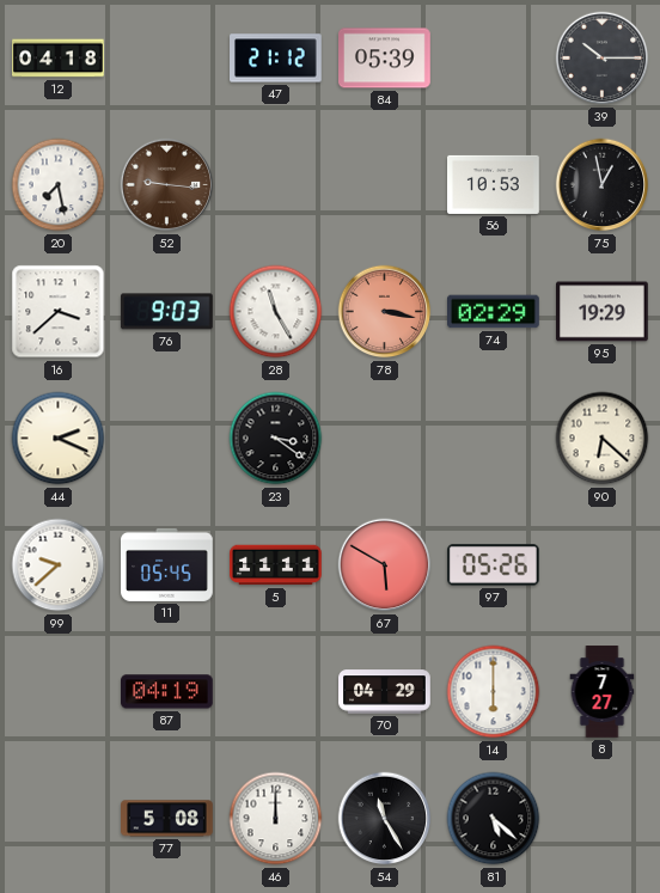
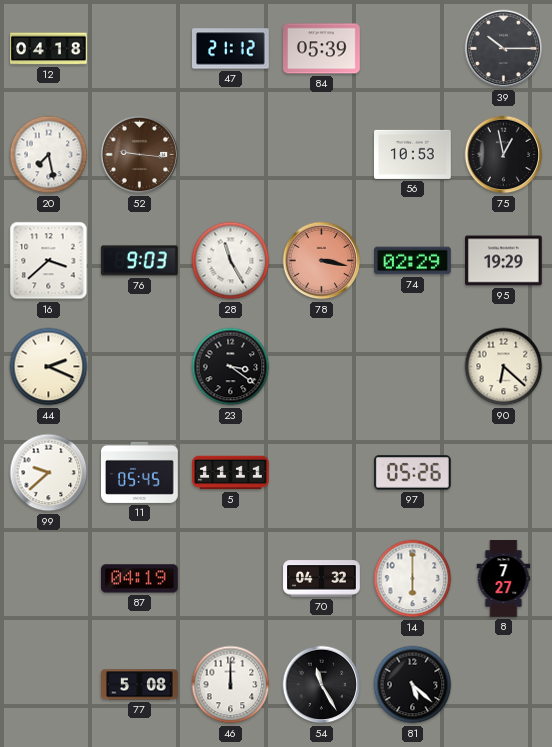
67: 5:50 -> none (385, 565)
70: 04:29 -> 04:32 (322, 579)
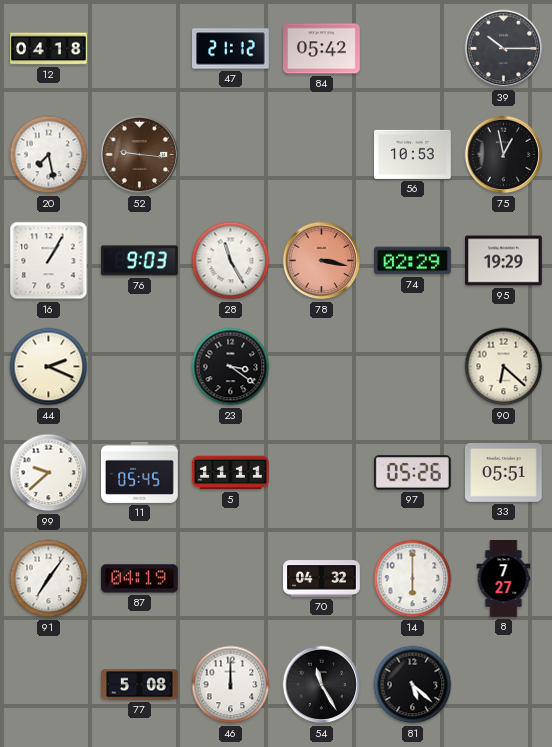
84: 05:39 -> 05:42 (322, 49)
16: 3:38 -> 1:05 (49, 261)
33: none -> 05:51 (504, 473)
91: none -> 7:06 (49, 579)
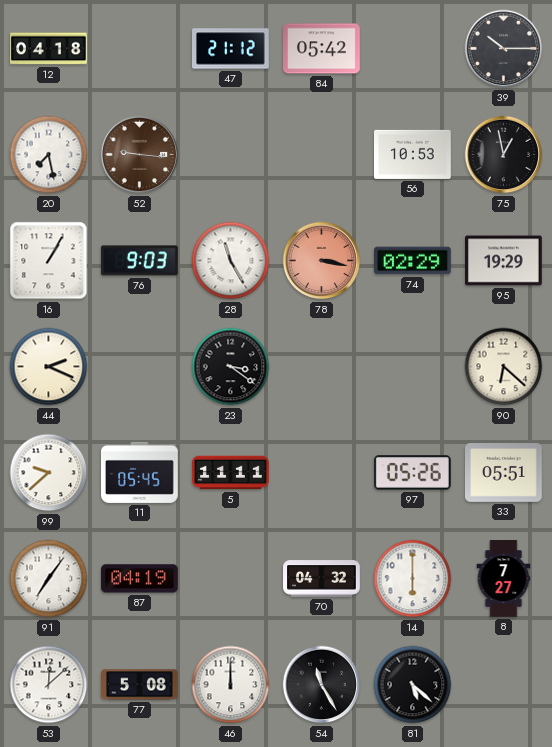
53: none -> 12:08 (49, 685)
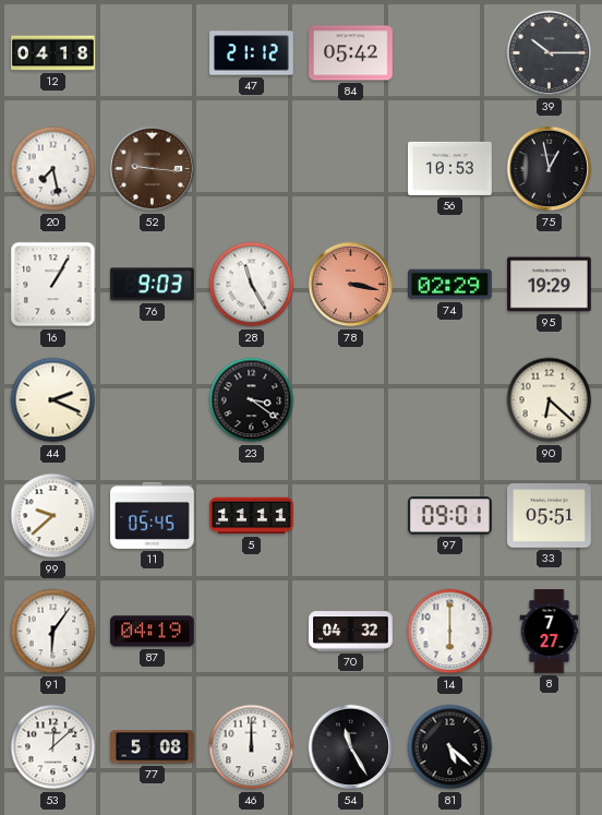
97: 05:26 -> 09:01 (450, 516)
91: 7:06 -> 6:06 (53, 632)
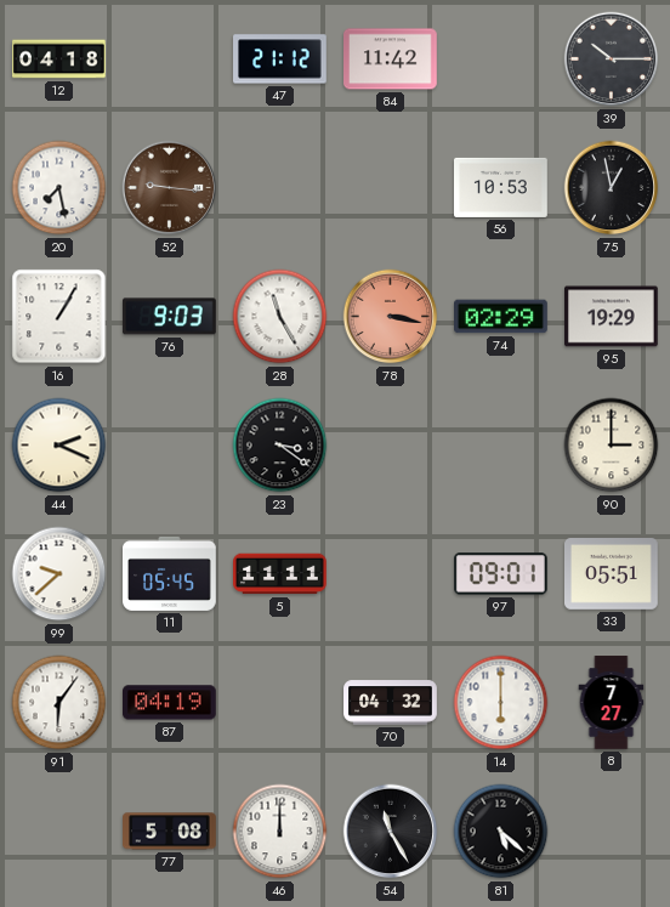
84: 05:42 -> 11:42 (391, 59)
90: 6:22 -> 3:00 (612, 446)
53: 12:08 -> none (53, 747)
